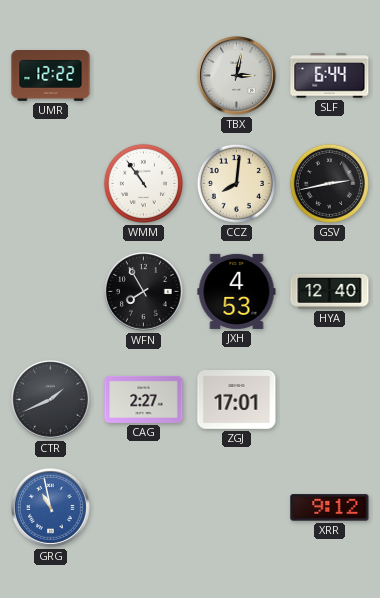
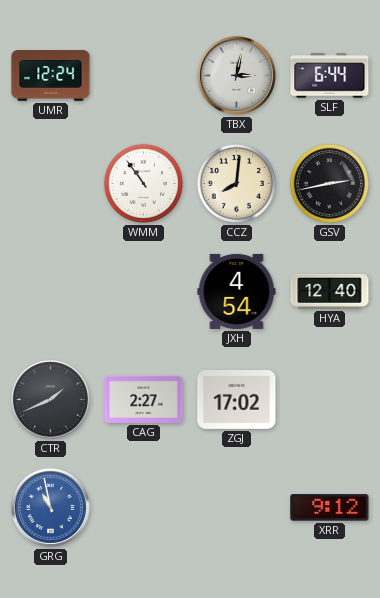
UMR: 12:22 -> 12:24 (51, 76)
WFN: 7:55 -> none (144, 292)
JXH: 4:53 -> 4:54 (237, 291)
ZGJ: 17:01 -> 17:02 (237, 400)
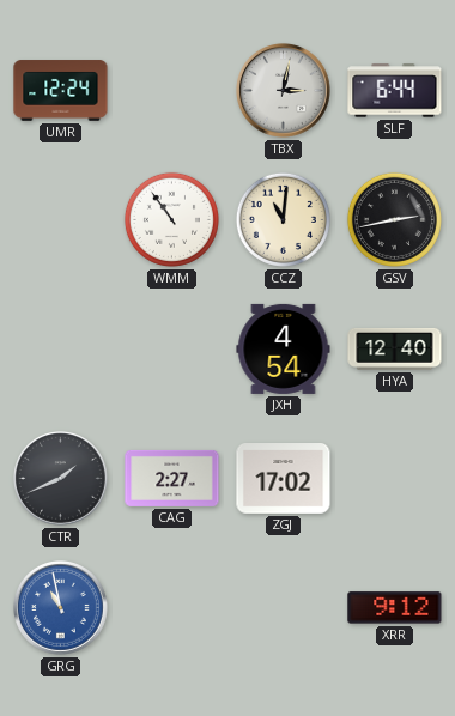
CCZ: 8:01 -> 11:01 (283, 219)
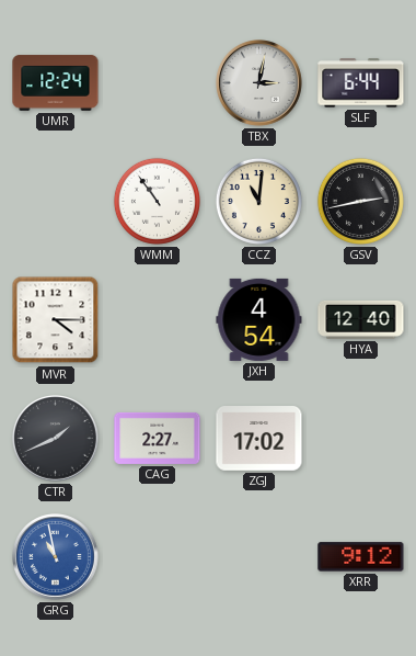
MVR: none -> 4:15 (56, 320)
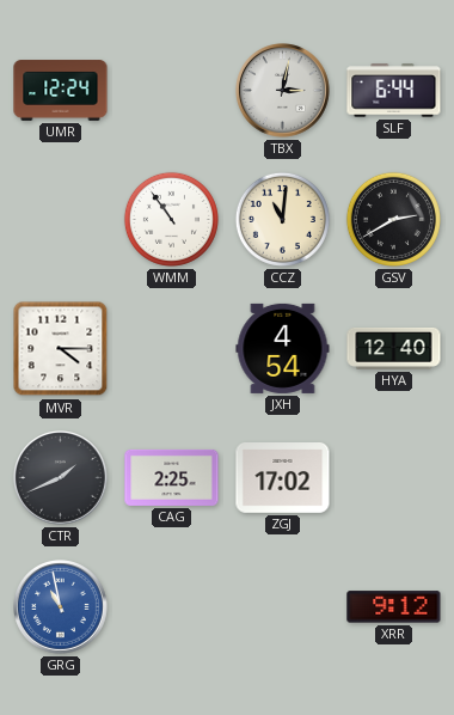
GSV: 2:43 -> 2:40 (393, 219)
CAG: 2:27 -> 2:25 (172, 477)
